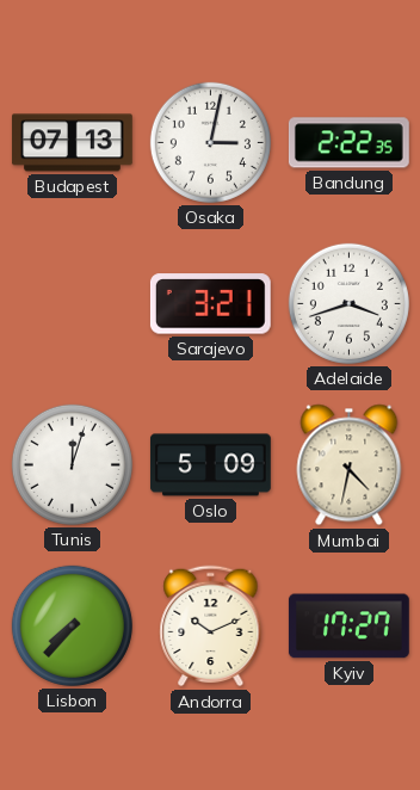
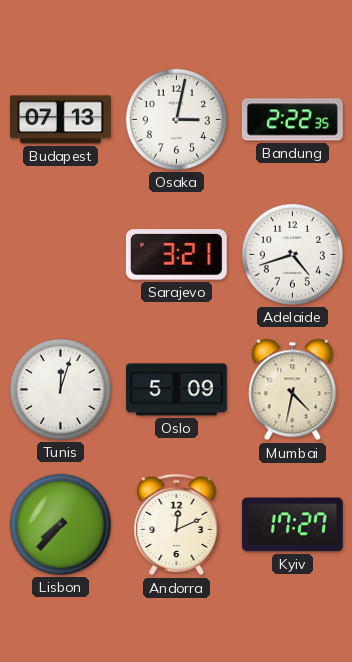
Adelaide: 3:42 -> 4:42 (292, 254)
Andorra: 10:11 -> 12:11 (177, 525)
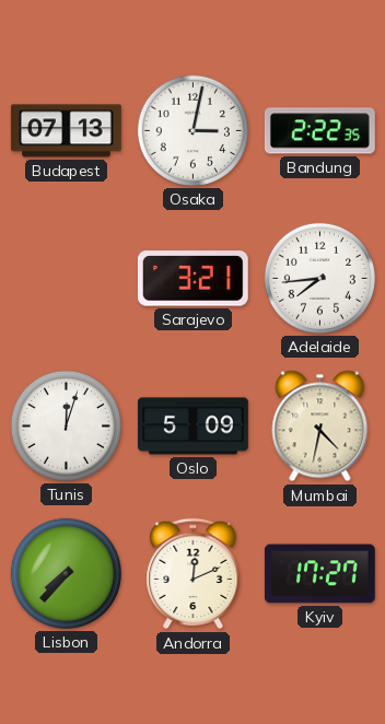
Adelaide: 4:42 -> 7:44 (319, 278)
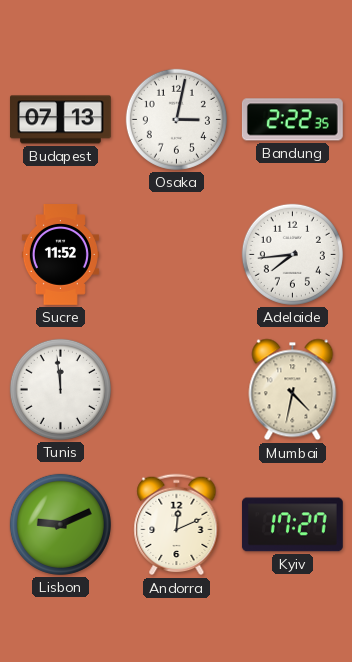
Sucre: none -> 11:52 (60, 255)
Sarajevo: 3:21 -> none (192, 279)
Tunis: 12:03 -> 11:59 (60, 389)
Oslo: 5:09 -> none (194, 427)
Lisbon: 7:37 -> 9:11 (60, 524)
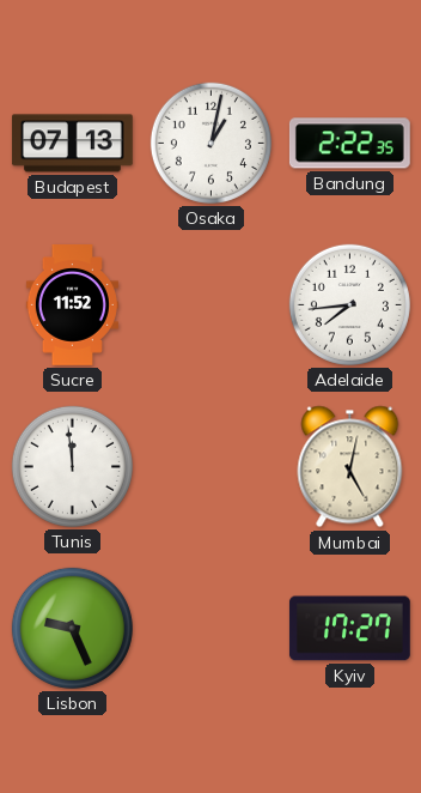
Osaka: 3:02 -> 1:02 (210, 143)
Mumbai: 4:32 -> 5:02 (350, 467)
Lisbon: 9:11 -> 9:26 (72, 628)
Andorra: 12:11 -> none (177, 525)
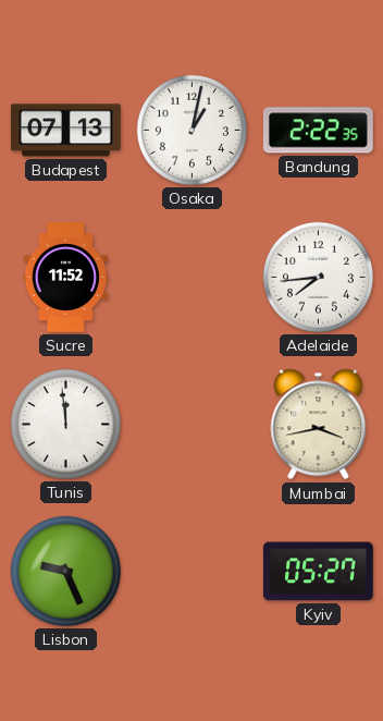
Mumbai: 5:02 -> 3:43 (319, 425)
Kyiv: 17:27 -> 05:27 (318, 572)
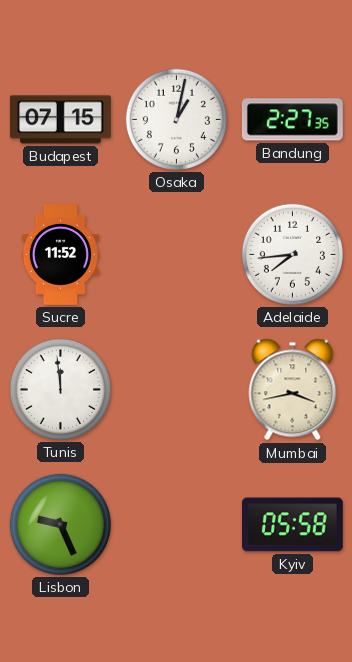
Budapest: 07:13 -> 07:15 (60, 120)
Bandung: 2:22 -> 2:27 (292, 120)
Kyiv: 05:27 -> 05:58 (292, 525)
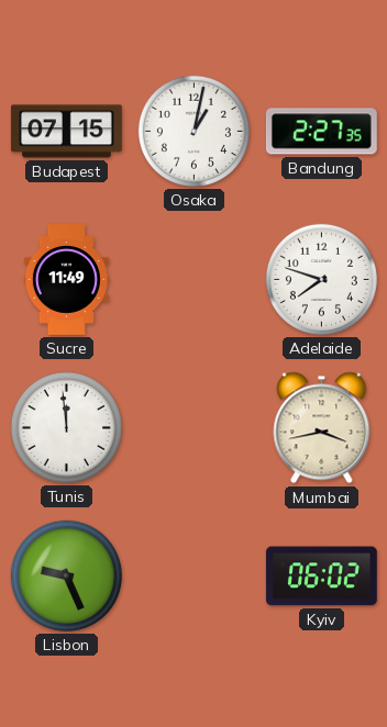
Sucre: 11:52 -> 11:49 (66, 280)
Adelaide: 7:44 -> 7:48 (321, 279)
Kyiv: 05:58 -> 06:02 (321, 577)
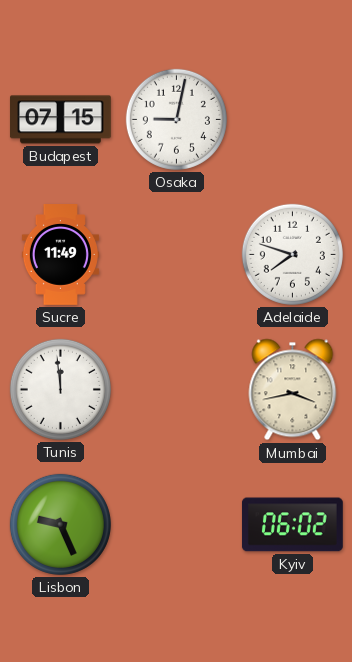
Osaka: 1:02 -> 9:02 (176, 119)
Bandung: 2:27 -> none (321, 132)
